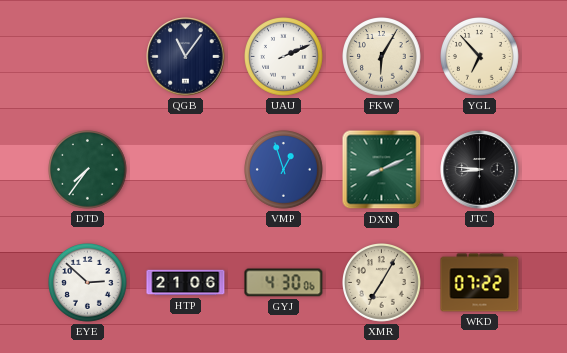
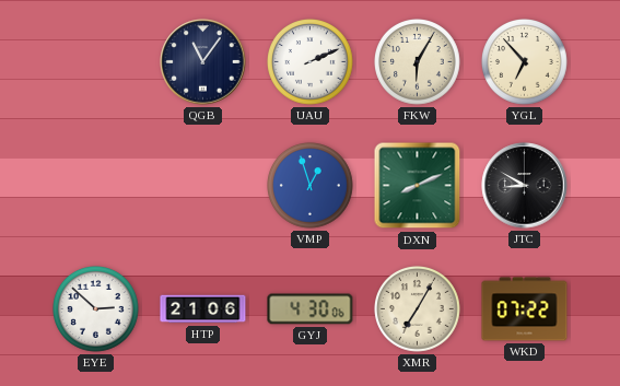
DTD: 7:36 -> none (88, 170)
JTC: 8:46 -> 8:50 (525, 186)
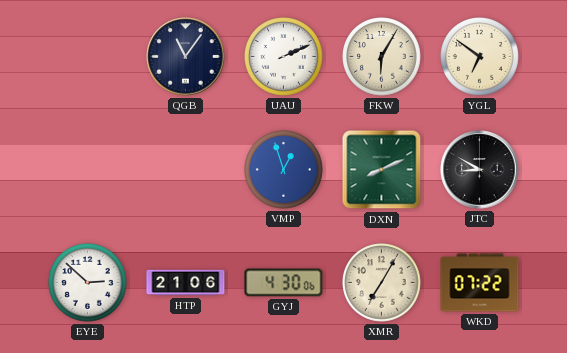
YGL: 6:53 -> 6:51 (480, 57)
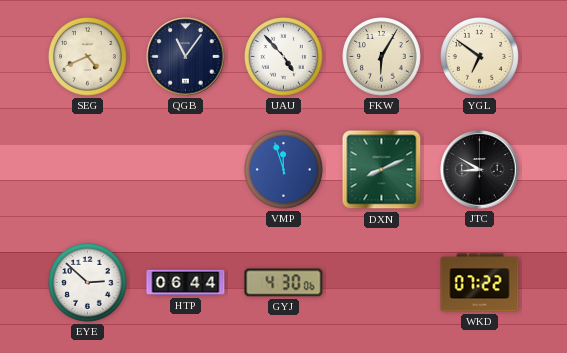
SEG: none -> 4:41 (88, 57)
UAU: 2:11 -> 4:53 (284, 57)
VMP: 12:57 -> 11:57 (284, 170)
HTP: 21:06 -> 06:44 (186, 283)
XMR: 7:05 -> none (382, 283)
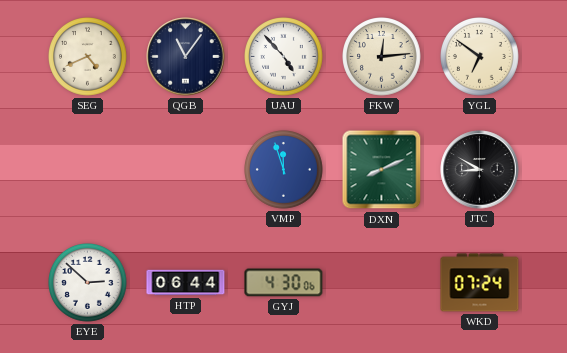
FKW: 6:05 -> 12:14 (382, 57)
WKD: 07:22 -> 07:24 (480, 283)
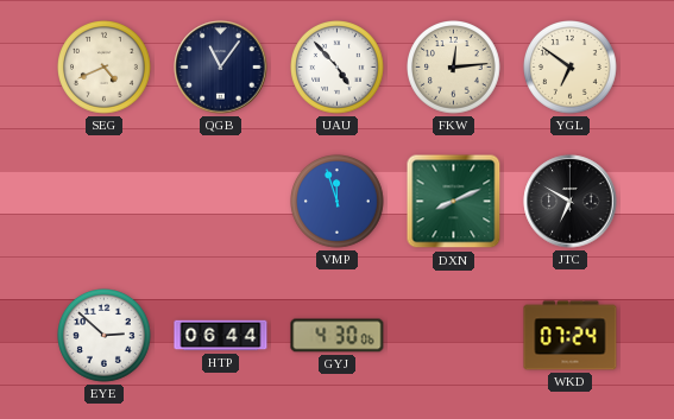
JTC: 8:50 -> 6:50 (571, 202)
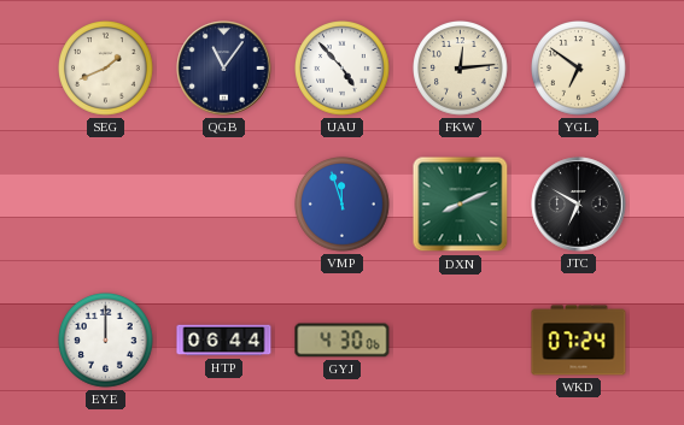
SEG: 4:41 -> 1:41 (106, 69)
EYE: 2:52 -> 12:00 (106, 341)
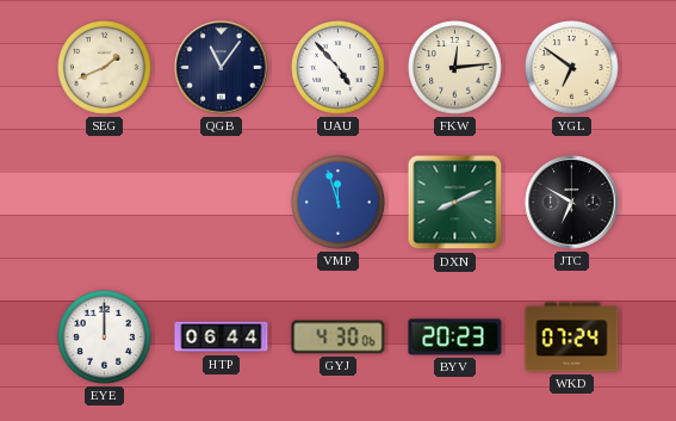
BYV: none -> 20:23 (455, 338)
